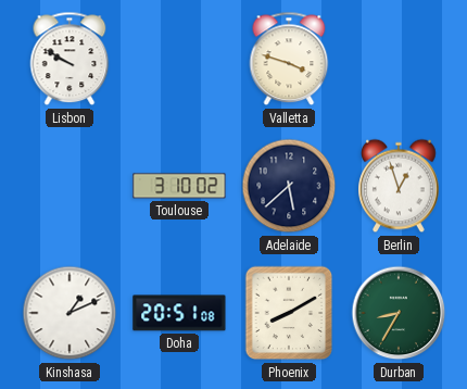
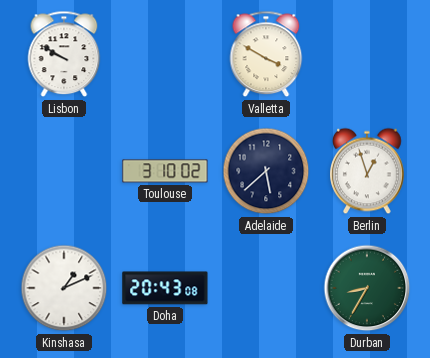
Valletta: 3:48 -> 3:50 (266, 54)
Doha: 20:51 -> 20:43 (165, 288)
Phoenix: 8:10 -> none (289, 313)
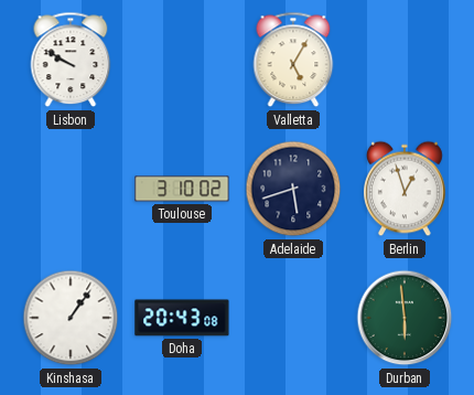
Valletta: 3:50 -> 5:05 (293, 60)
Adelaide: 5:38 -> 5:42 (293, 189)
Kinshasa: 1:11 -> 1:06 (71, 318)
Durban: 8:35 -> 5:59 (405, 318)
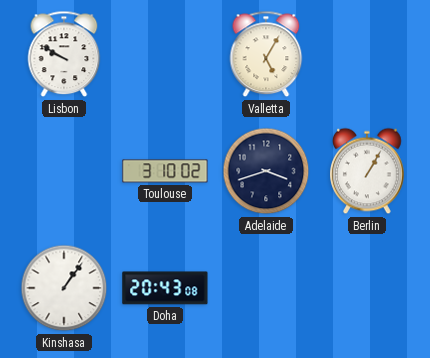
Adelaide: 5:42 -> 3:42 (266, 171)
Berlin: 12:57 -> 1:05 (368, 171)
Durban: 5:59 -> none (405, 318)
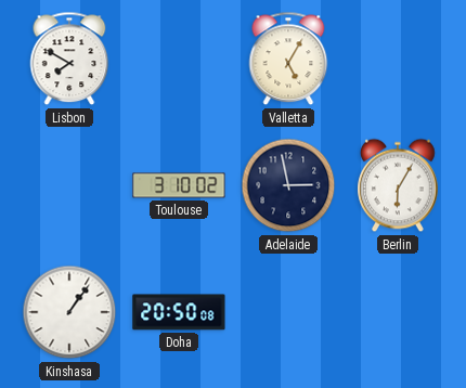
Lisbon: 9:50 -> 7:50 (69, 59)
Adelaide: 3:42 -> 2:58 (288, 185)
Berlin: 1:05 -> 6:05 (399, 185)
Doha: 20:43 -> 20:50 (179, 312)
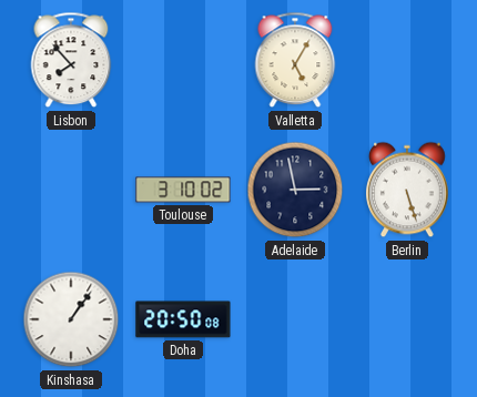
Lisbon: 7:50 -> 7:53 (71, 60)
Berlin: 6:05 -> 5:27 (408, 190)
